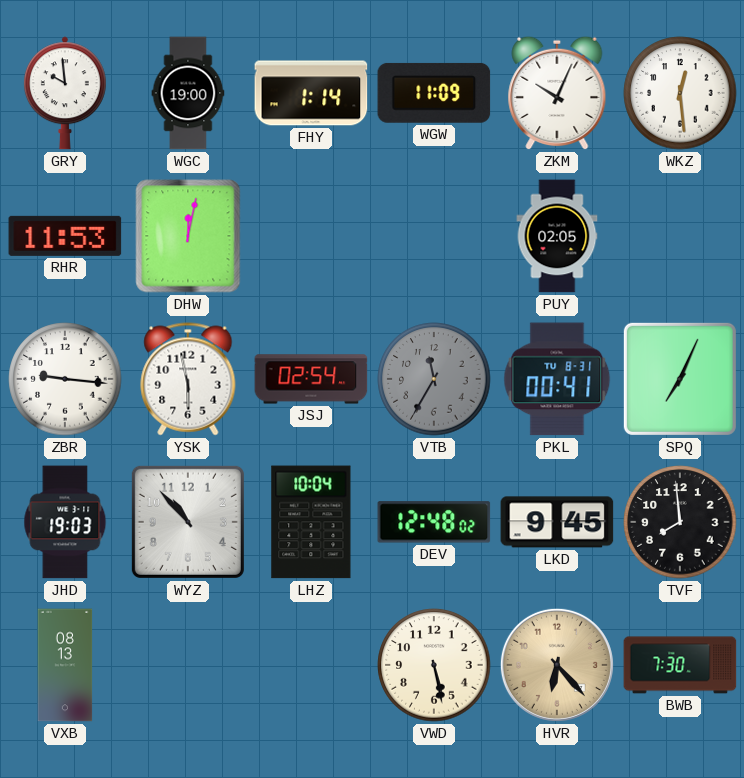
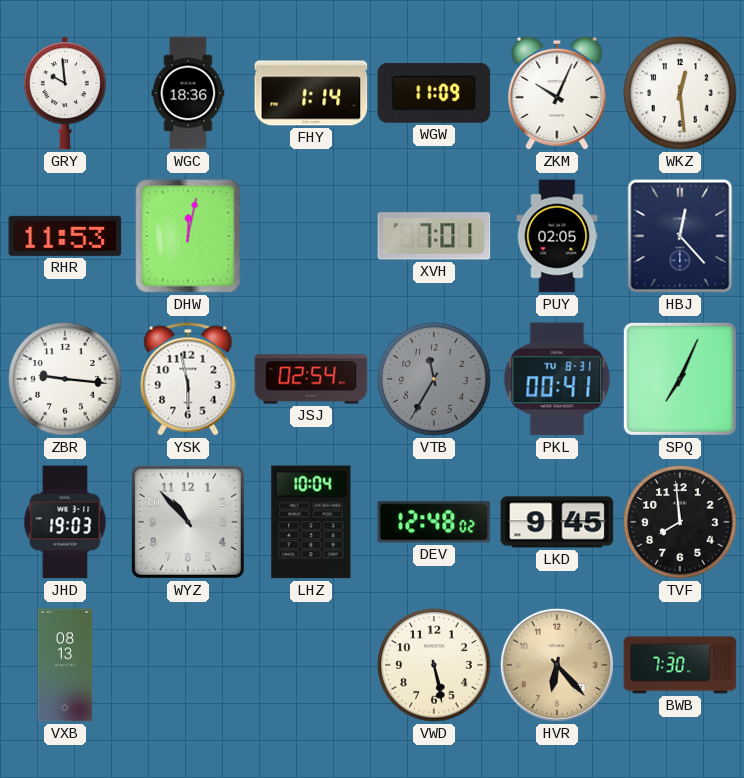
WGC: 19:00 -> 18:36 (188, 93)
XVH: none -> 7:01 (434, 236)
HBJ: none -> 12:23 (680, 236)
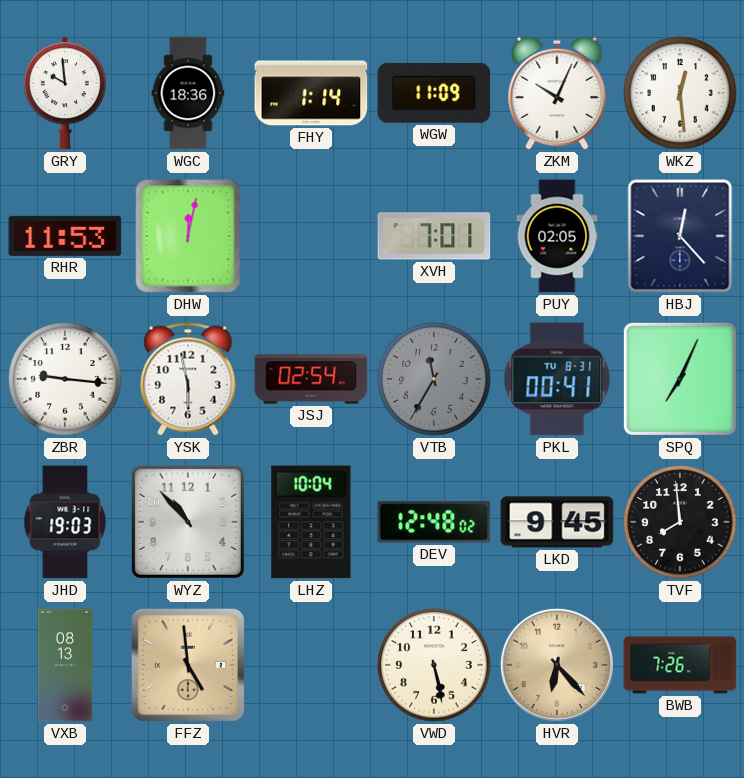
FFZ: none -> 4:59 (188, 665)
BWB: 7:30 -> 7:26 (680, 665)
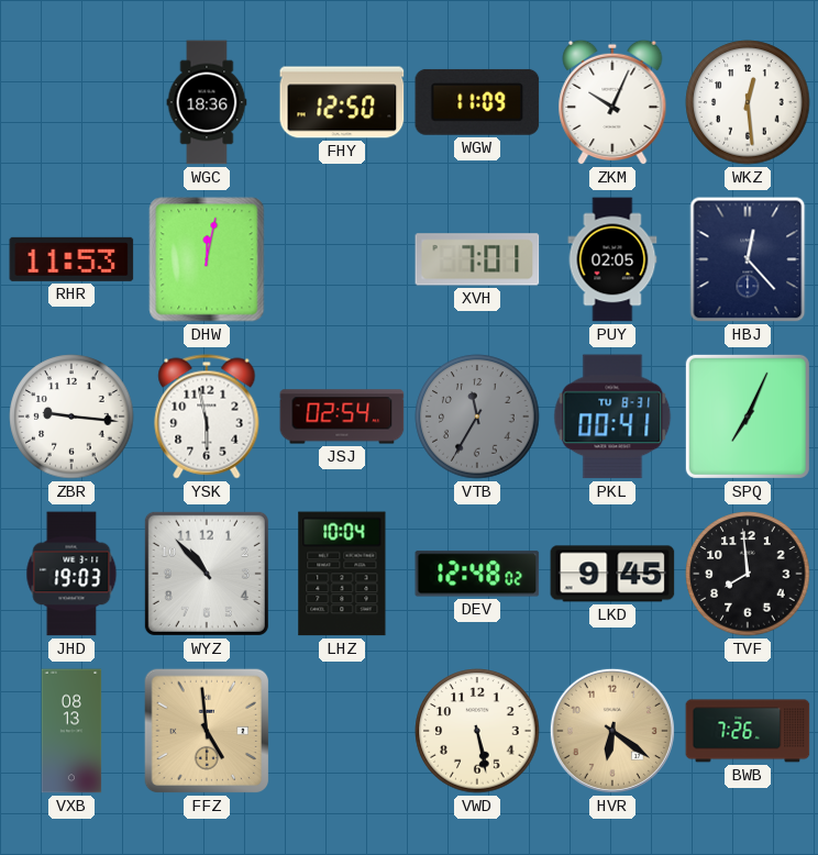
GRY: 9:59 -> none (65, 93)
FHY: 1:14 -> 12:50 (342, 102)
HVR: 6:23 -> 6:21 (612, 731)
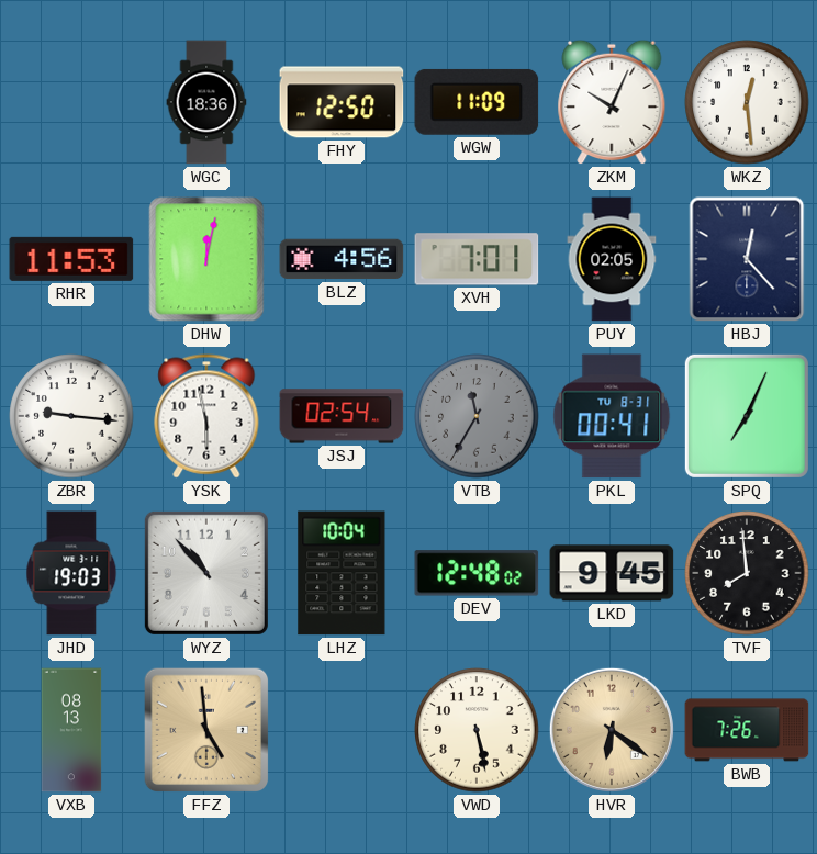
BLZ: none -> 4:56 (342, 259)
